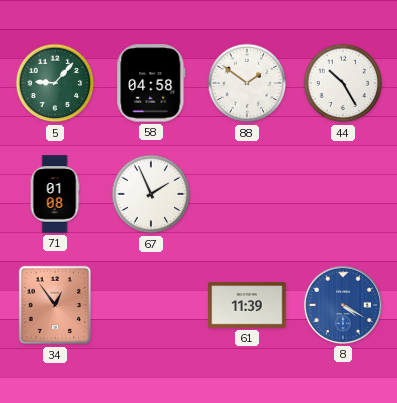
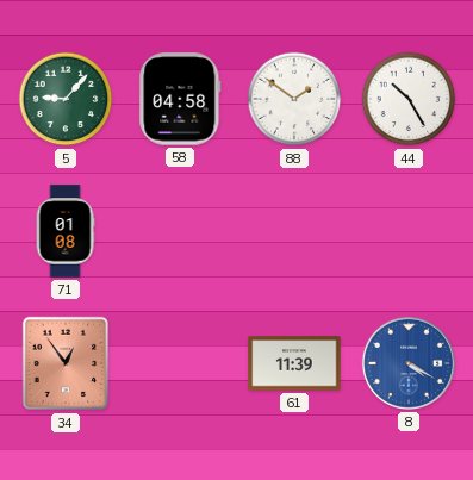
67: 1:56 -> none (151, 194)
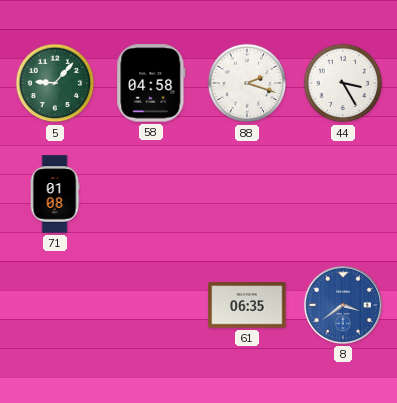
88: 1:51 -> 2:18 (247, 83)
44: 10:25 -> 3:25 (343, 83)
34: 12:54 -> none (64, 363)
61: 11:39 -> 06:35 (247, 305)
8: 4:20 -> 3:39 (343, 305)
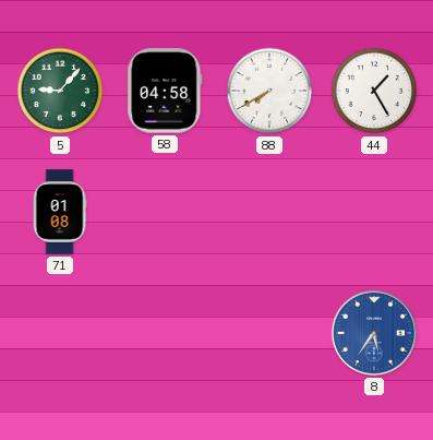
88: 2:18 -> 7:40 (269, 91)
44: 3:25 -> 1:25 (374, 91)
61: 06:35 -> none (247, 305)
8: 3:39 -> 5:36 (374, 333)
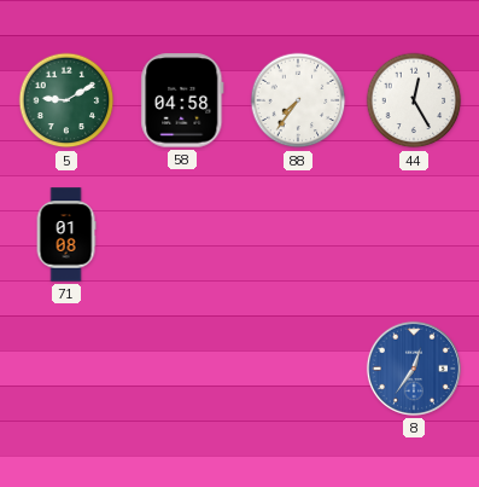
5: 9:07 -> 9:10 (66, 100)
88: 7:40 -> 7:36 (298, 100)
44: 1:25 -> 12:25 (414, 100)
8: 5:36 -> 12:36 (414, 369)
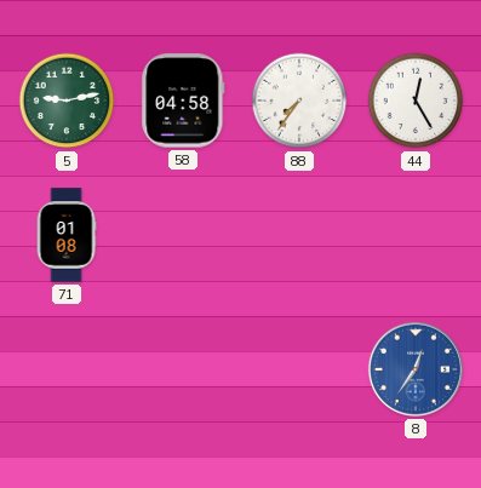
5: 9:10 -> 9:13 (67, 101)
